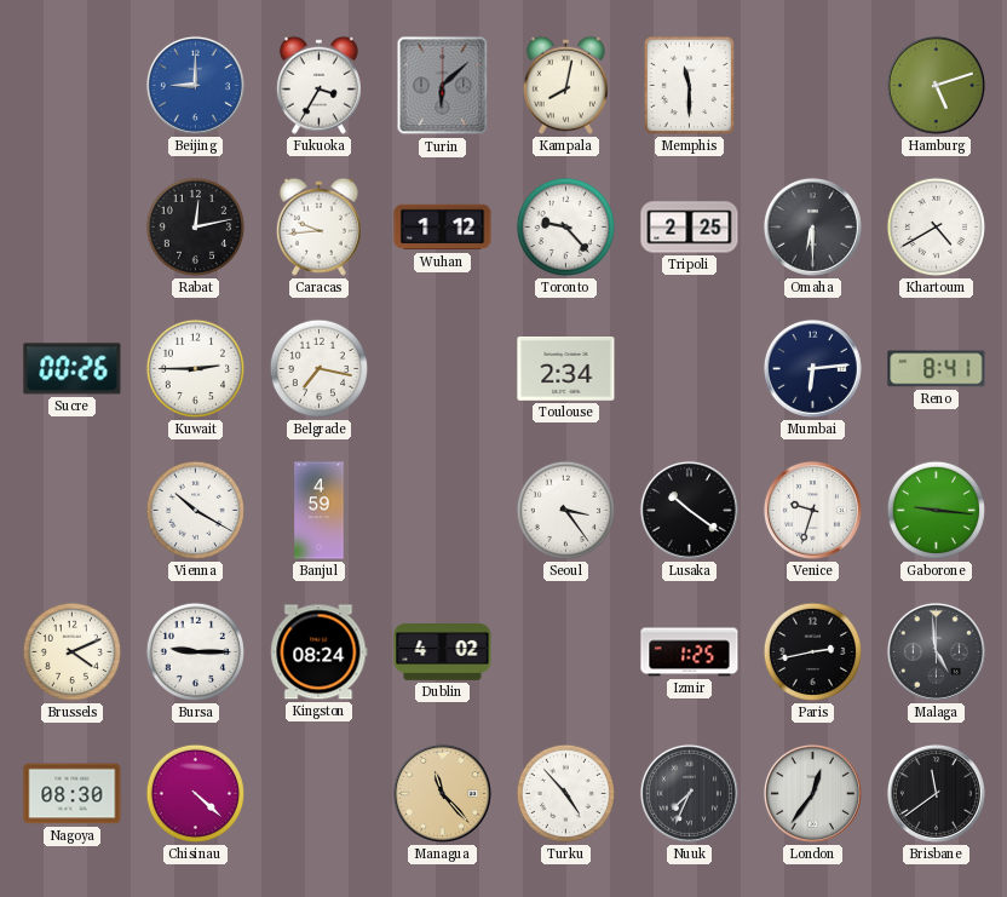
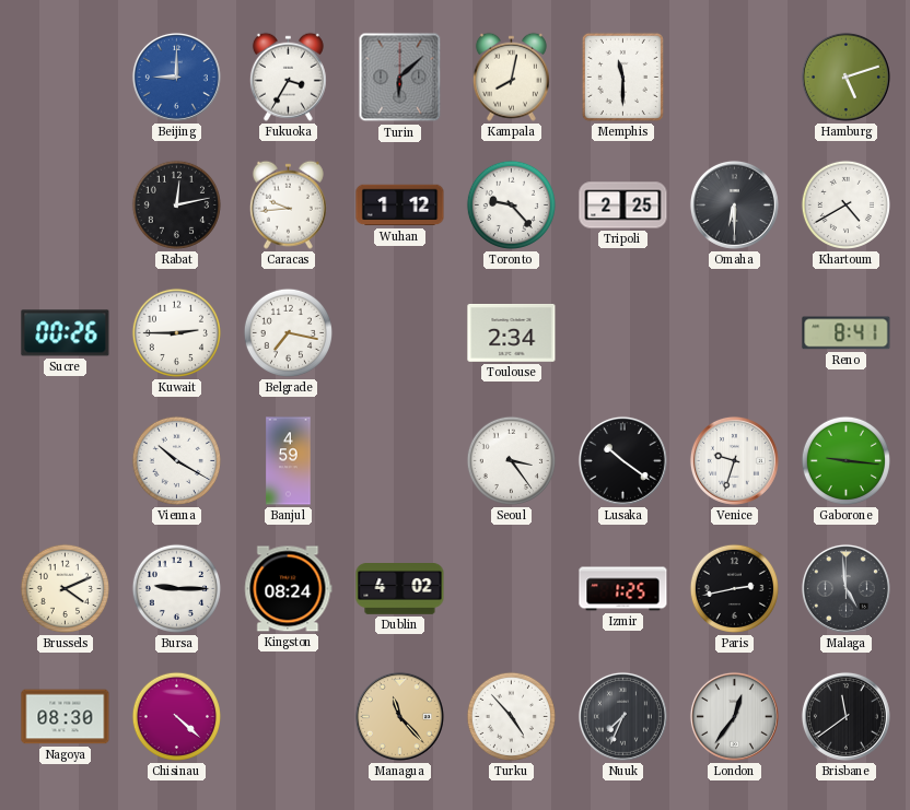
Mumbai: 6:14 -> none (812, 368)
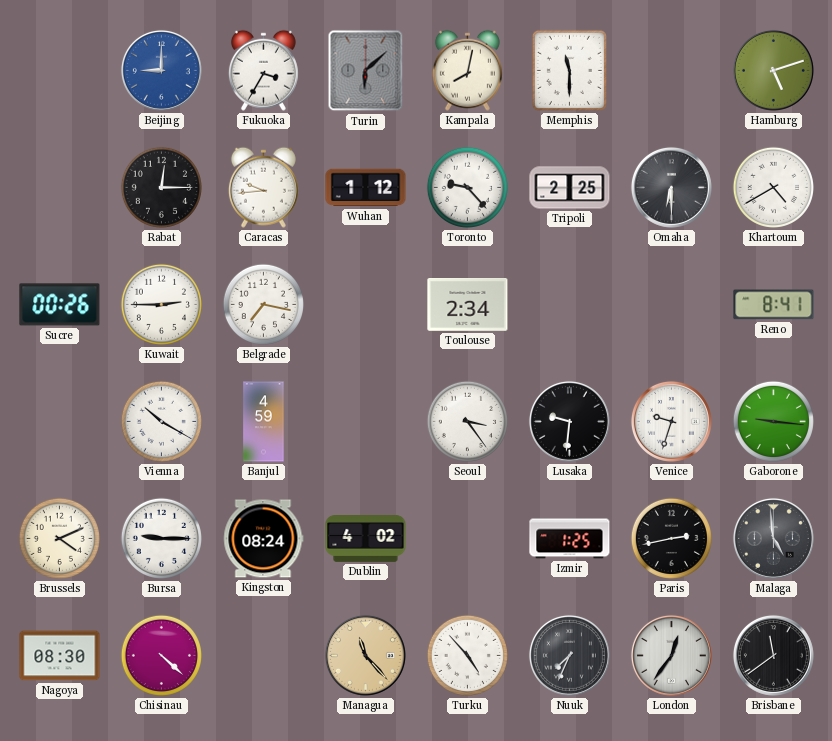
Rabat: 12:13 -> 12:15 (161, 187)
Lusaka: 10:21 -> 9:31 (569, 421)
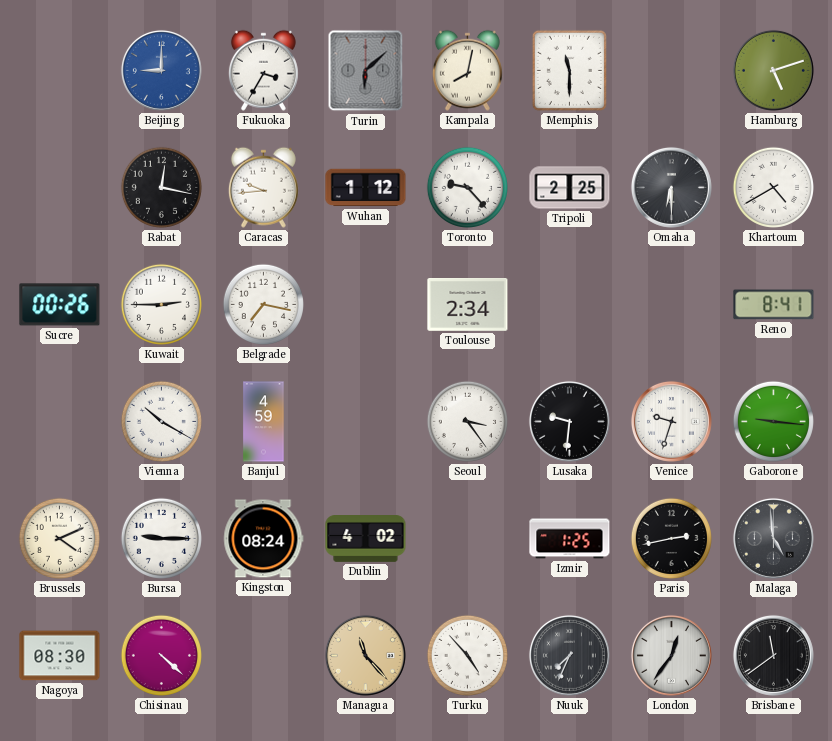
Rabat: 12:15 -> 12:17 (161, 187)
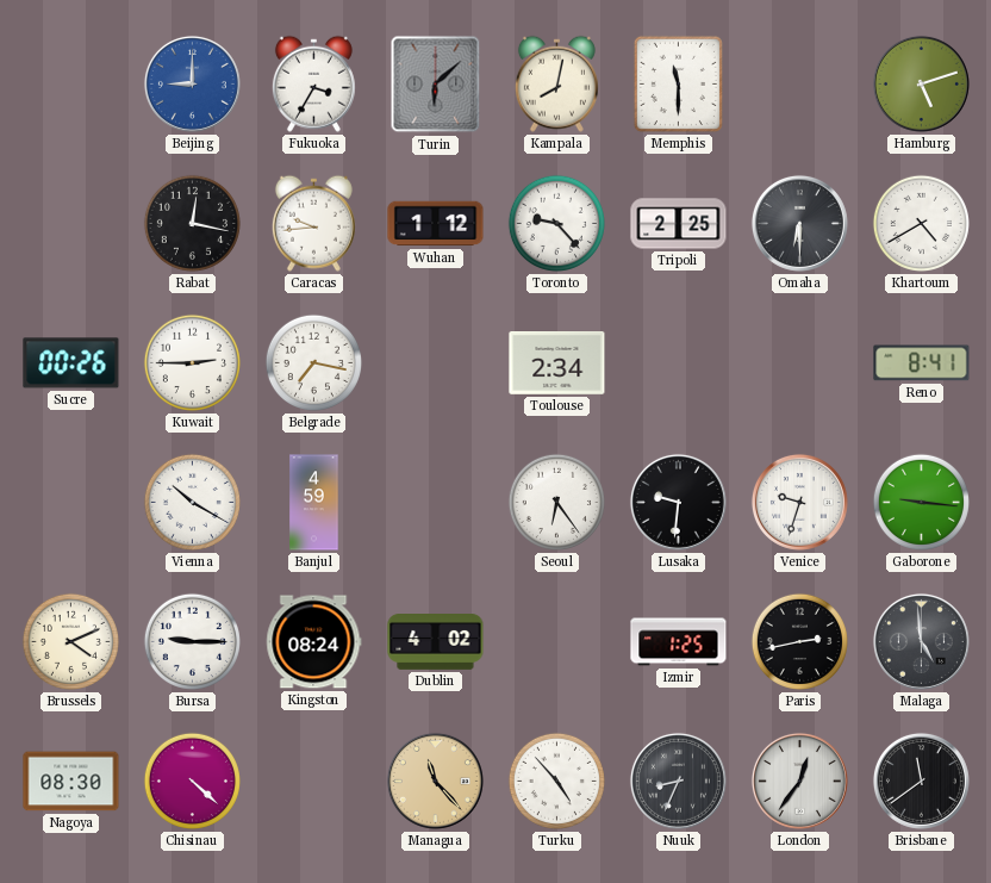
Seoul: 3:24 -> 6:24 (556, 502)
Nuuk: 7:34 -> 8:34 (678, 781)
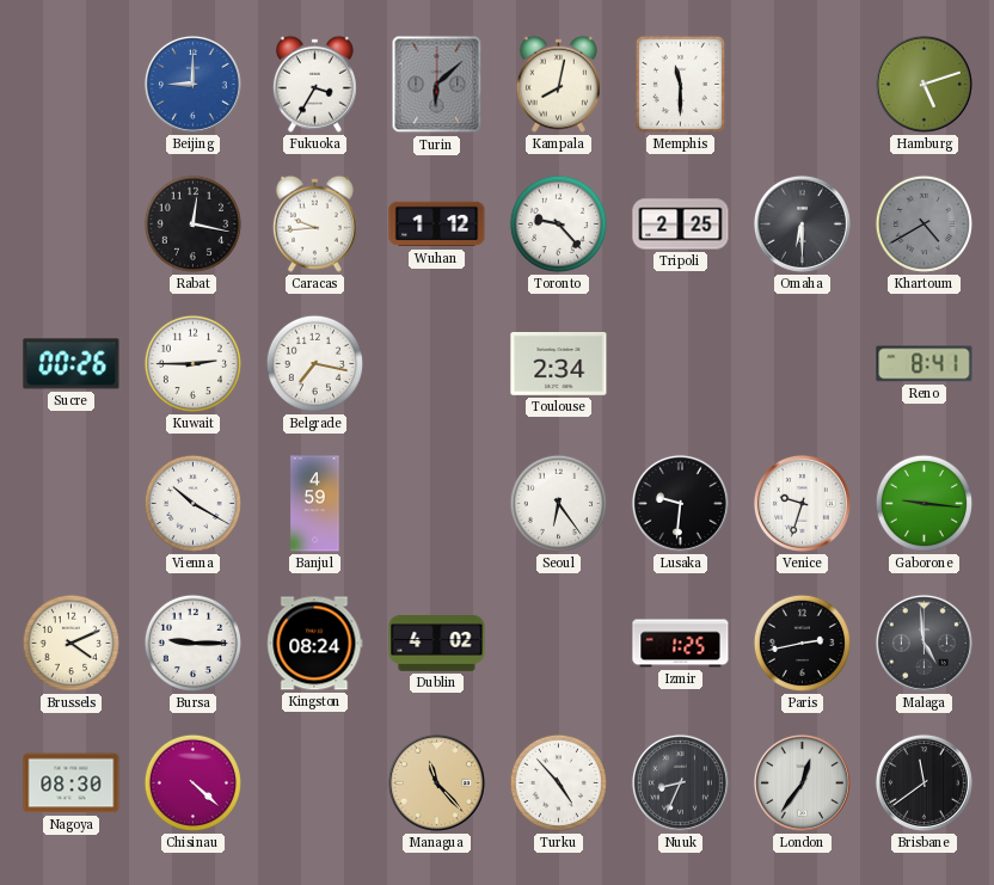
Khartoum dial: white -> grey (924, 223)
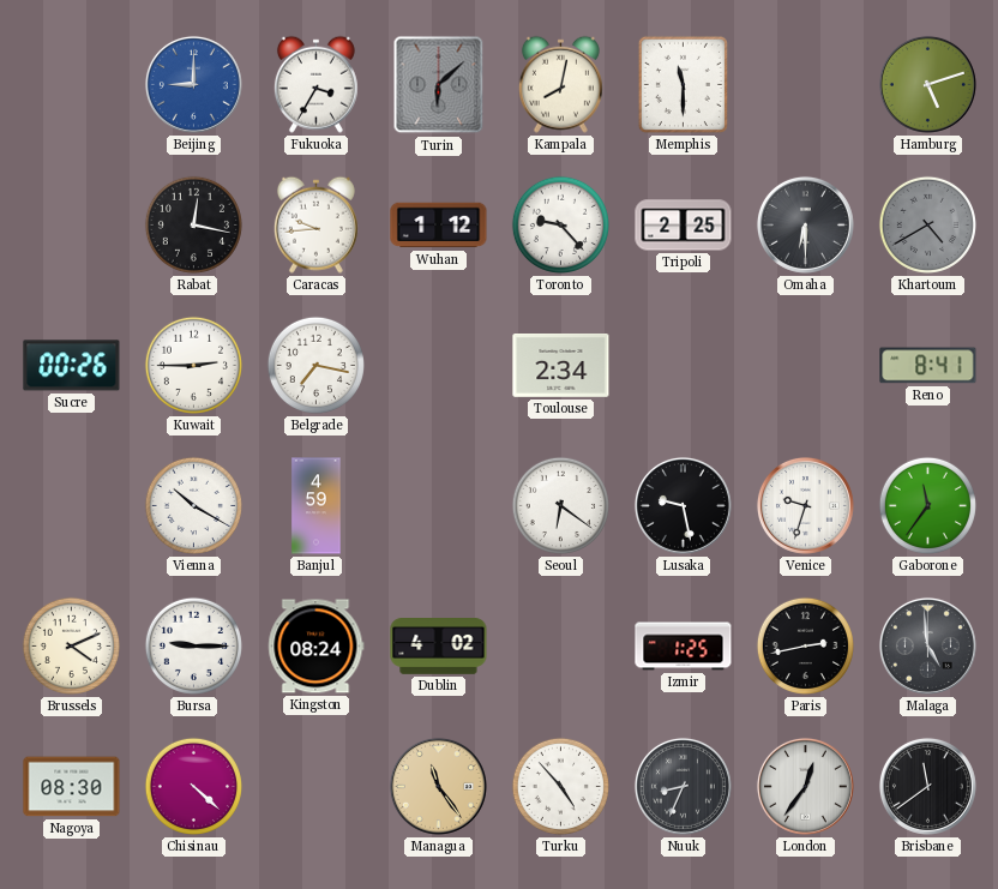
Seoul: 6:24 -> 6:21 (560, 505)
Lusaka: 9:31 -> 9:28 (683, 505)
Gaborone: 9:16 -> 11:36 (927, 505)
Managua: 11:23 -> 11:24 (438, 786)
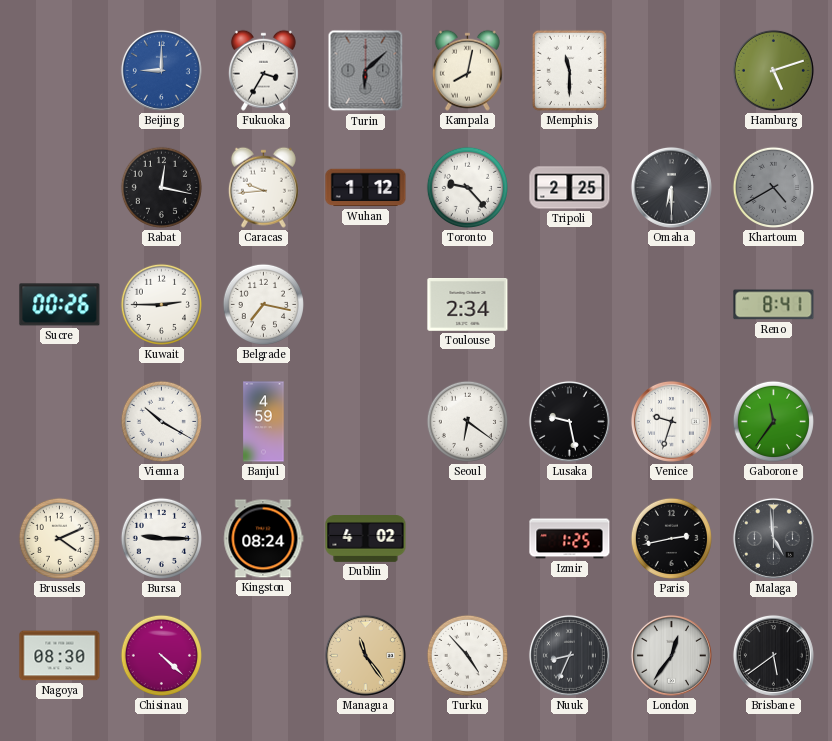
Brisbane: 11:39 -> 5:39 (773, 655)
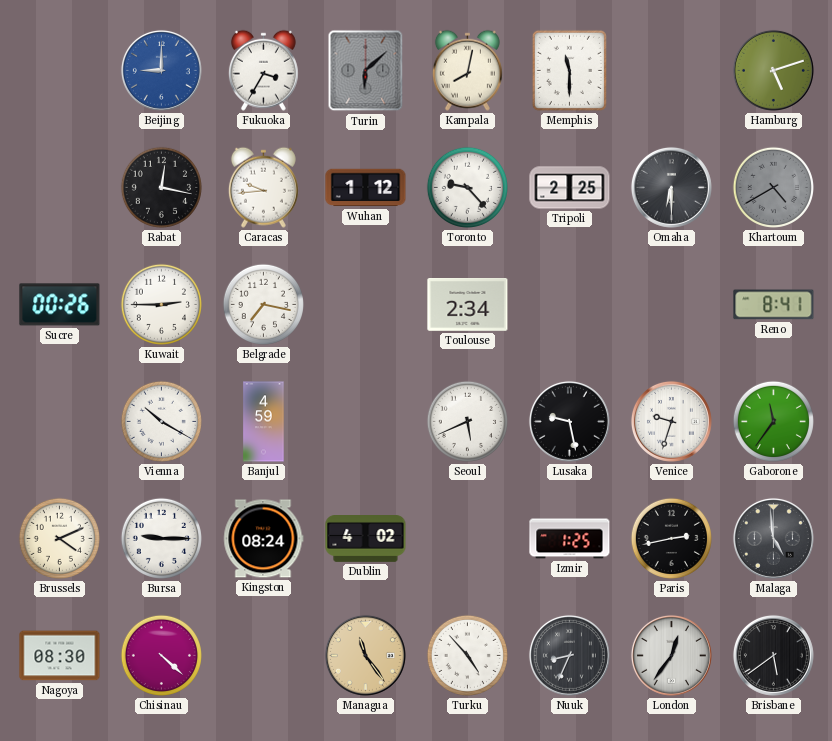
Seoul: 6:21 -> 5:41 (467, 421)
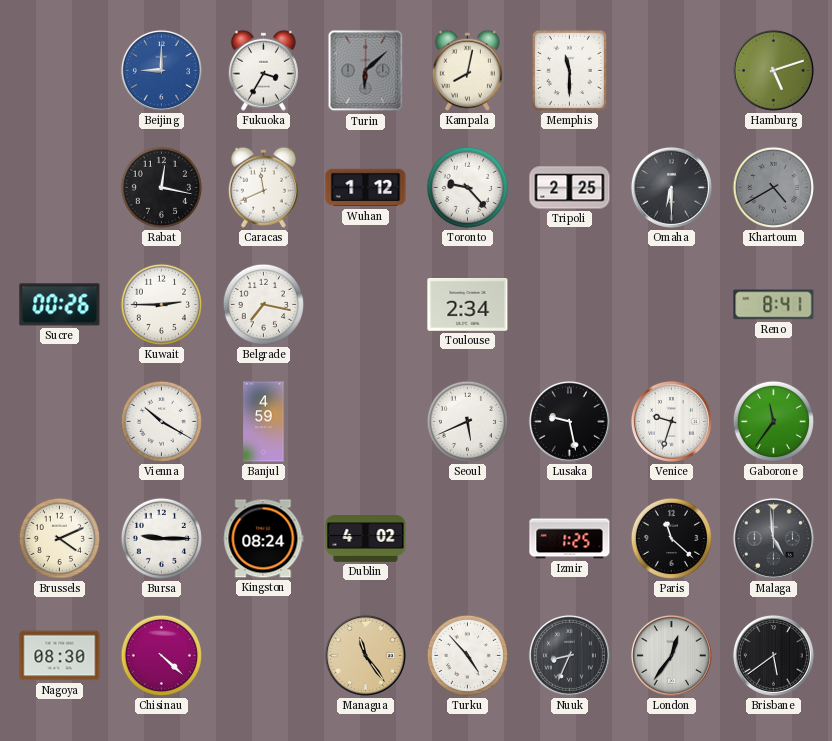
Caracas: 9:44 -> 11:41 (263, 187)
Paris: 2:43 -> 11:22 (671, 538)
